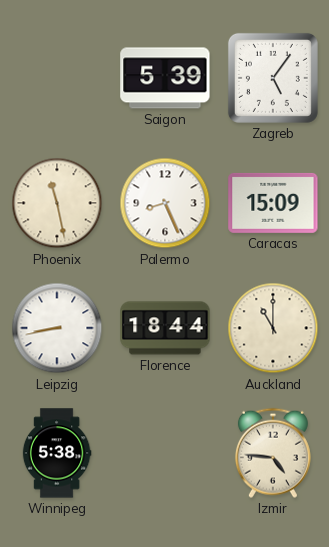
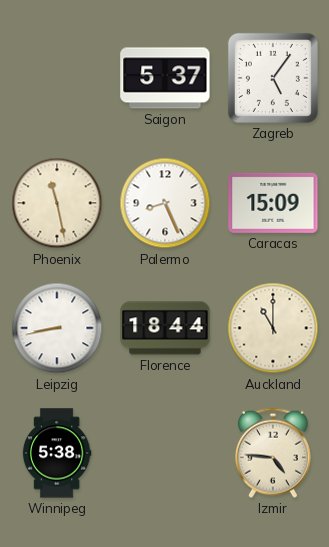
Saigon: 5:39 -> 5:37 (165, 78)
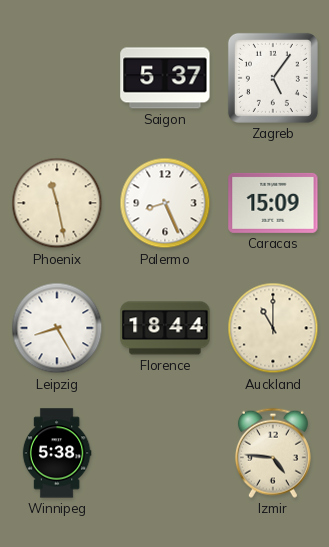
Leipzig: 8:43 -> 8:25 (57, 328)
